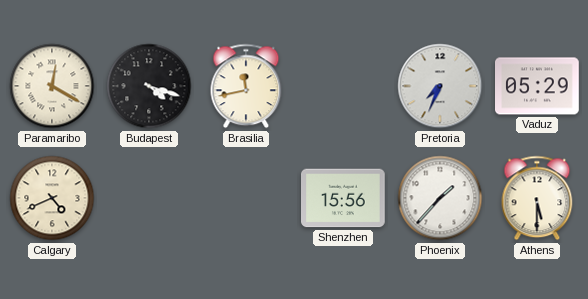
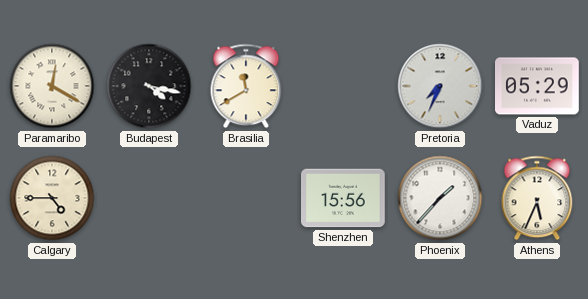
Budapest: 4:18 -> 4:17 (149, 86)
Brasilia: 11:43 -> 11:40 (246, 86)
Calgary: 4:41 -> 4:45 (52, 198)
Athens: 5:30 -> 5:34 (537, 198)
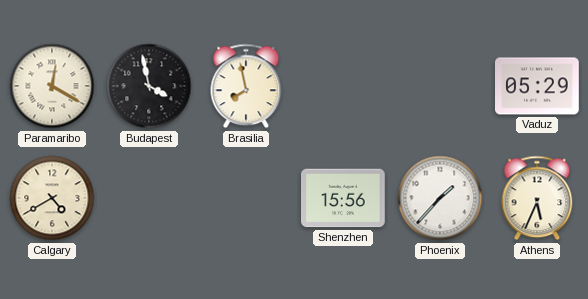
Budapest: 4:17 -> 3:58 (149, 86)
Brasilia: 11:40 -> 7:58 (246, 86)
Pretoria: 7:34 -> none (440, 86)
Calgary: 4:45 -> 4:40 (52, 198)
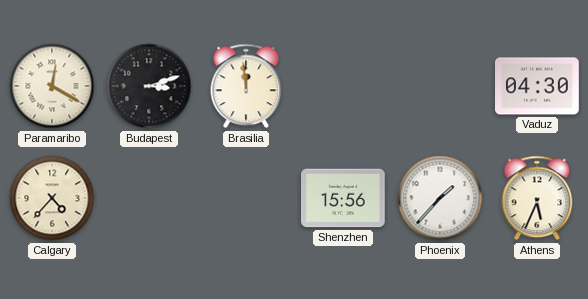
Budapest: 3:58 -> 3:12 (149, 86)
Brasilia: 7:58 -> 11:59 (246, 86)
Vaduz: 05:29 -> 04:30 (537, 86)
Calgary: 4:40 -> 4:37 (52, 198)
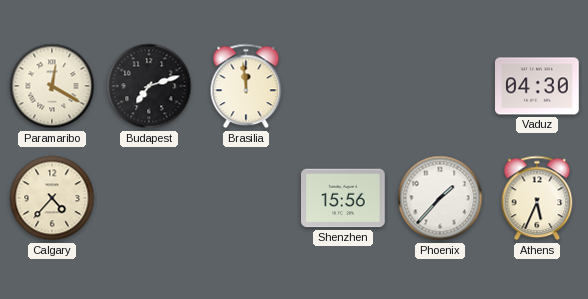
Budapest: 3:12 -> 7:12 (149, 86)
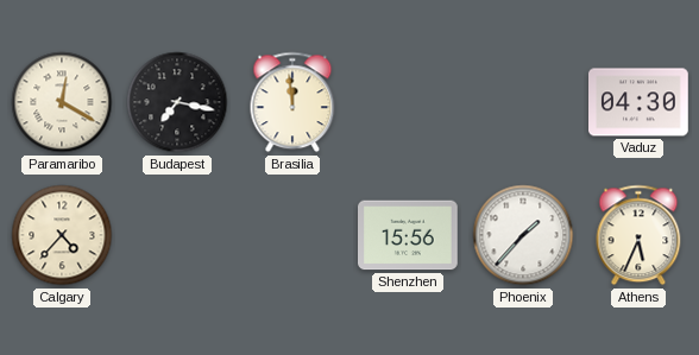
Budapest: 7:12 -> 7:17 (177, 102)
